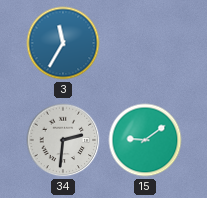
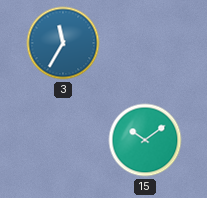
34: 2:31 -> none (63, 140)
15: 9:09 -> 10:09 (145, 140)
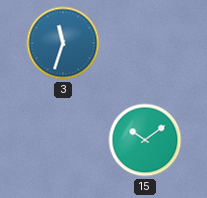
3: 11:35 -> 11:33 (63, 43)
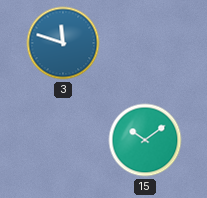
3: 11:33 -> 11:48 (63, 43)
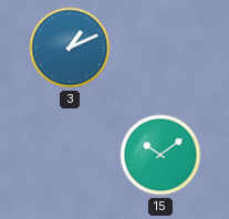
3: 11:48 -> 1:11 (70, 48)
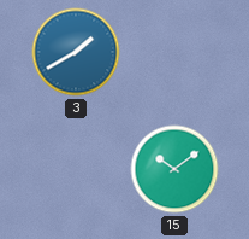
3: 1:11 -> 1:40 (76, 52)
